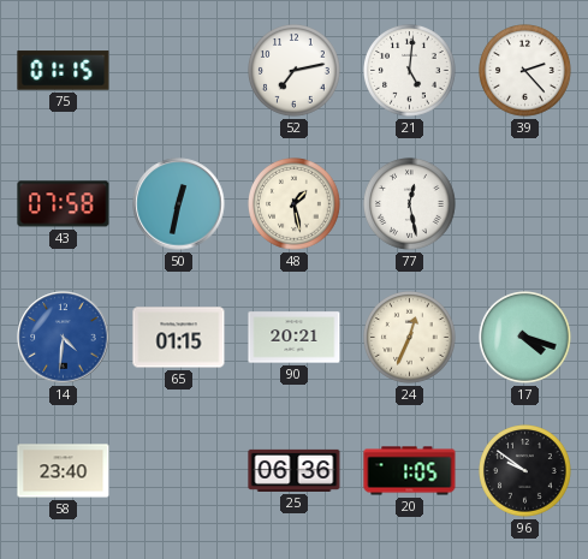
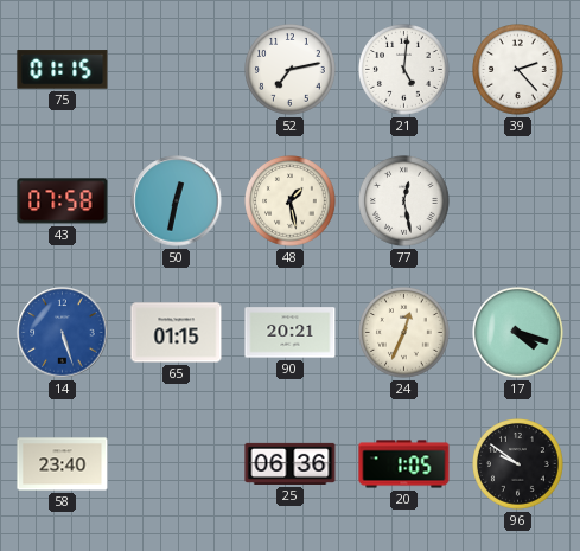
14: 4:31 -> 5:27 (63, 333)
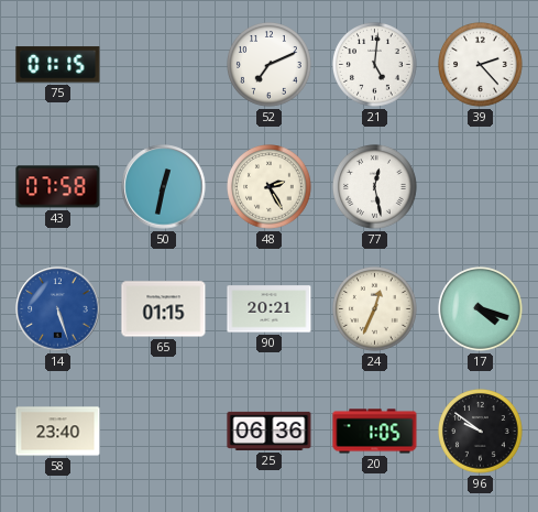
52: 7:13 -> 7:11 (270, 65)
48: 1:28 -> 2:25 (270, 187)
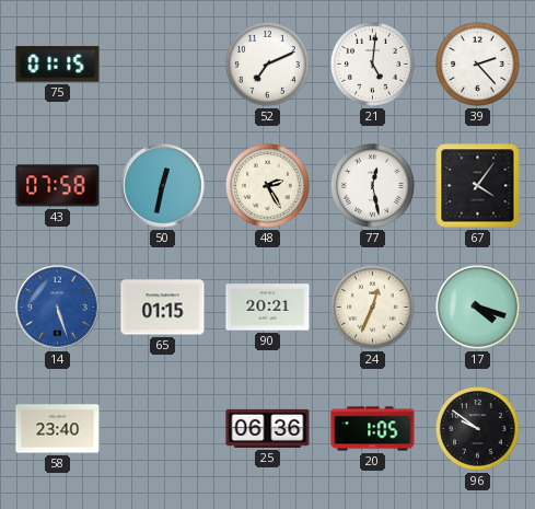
67: none -> 4:06 (478, 186)
